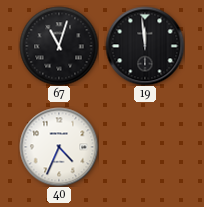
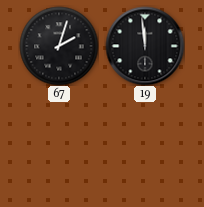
67: 11:03 -> 2:03 (59, 46)
40: 4:34 -> none (59, 147)
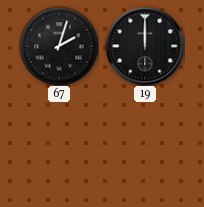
19: 11:59 -> 12:00 (145, 46)
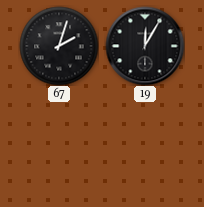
19: 12:00 -> 12:05 (145, 46)
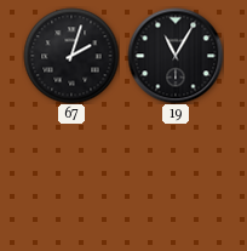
19: 12:05 -> 11:05 (176, 56)
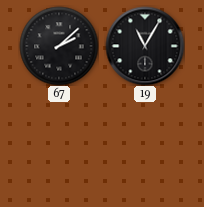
67: 2:03 -> 2:08 (59, 46)
